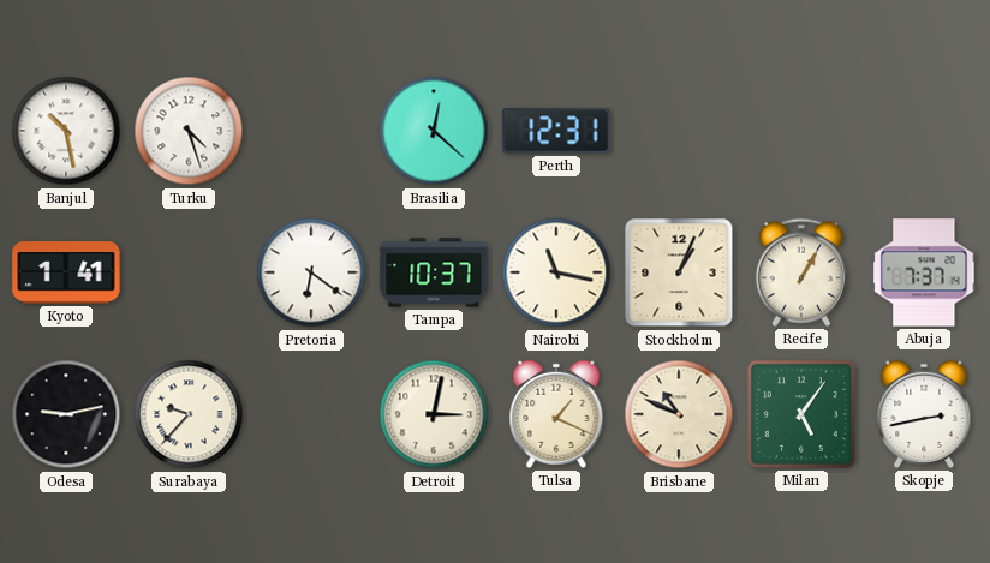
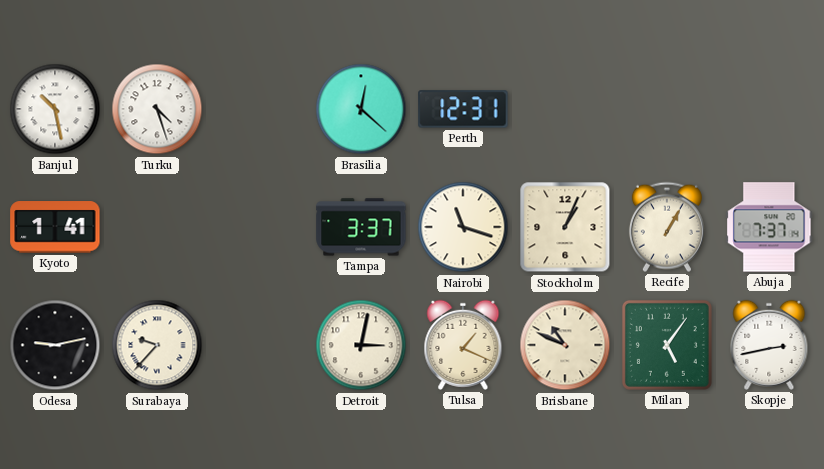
Pretoria: 6:21 -> none (311, 272)
Tampa: 10:37 -> 3:37 (361, 227)
Nairobi: 11:17 -> 11:18 (463, 227)
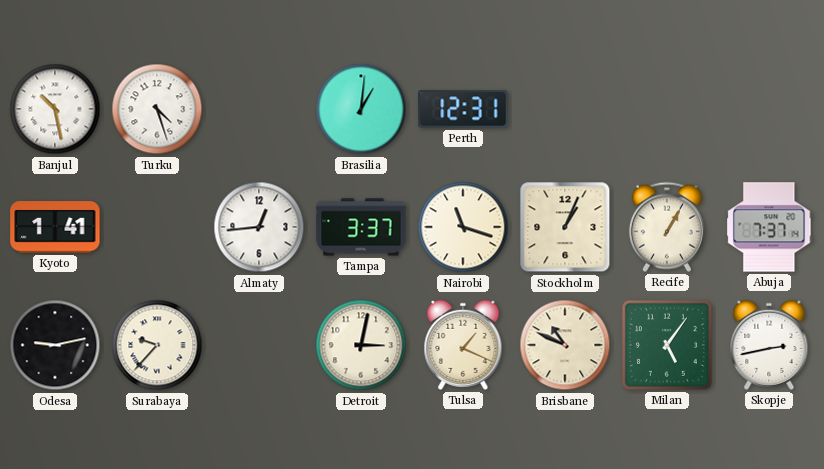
Brasilia: 12:22 -> 1:01 (361, 109)
Almaty: none -> 12:44 (259, 227)
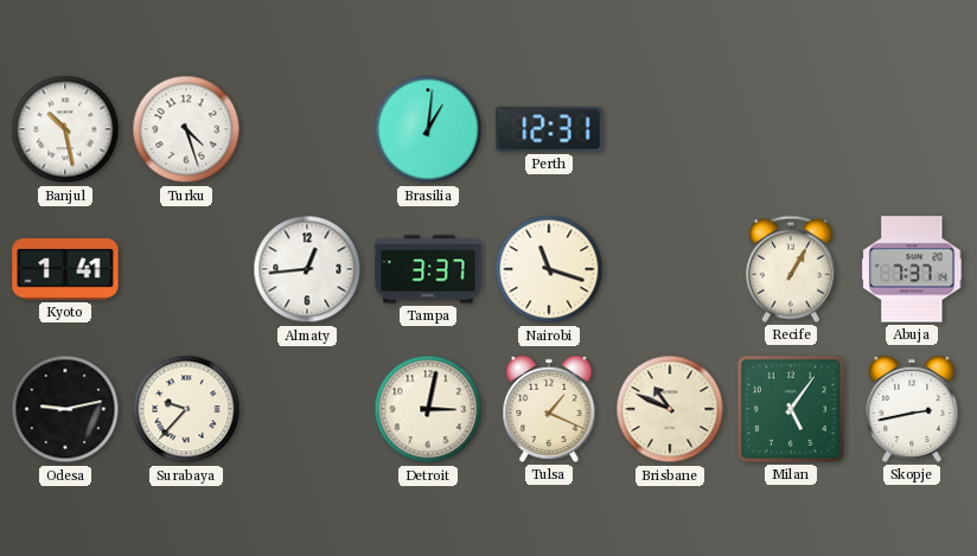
Stockholm: 1:04 -> none (565, 227)
